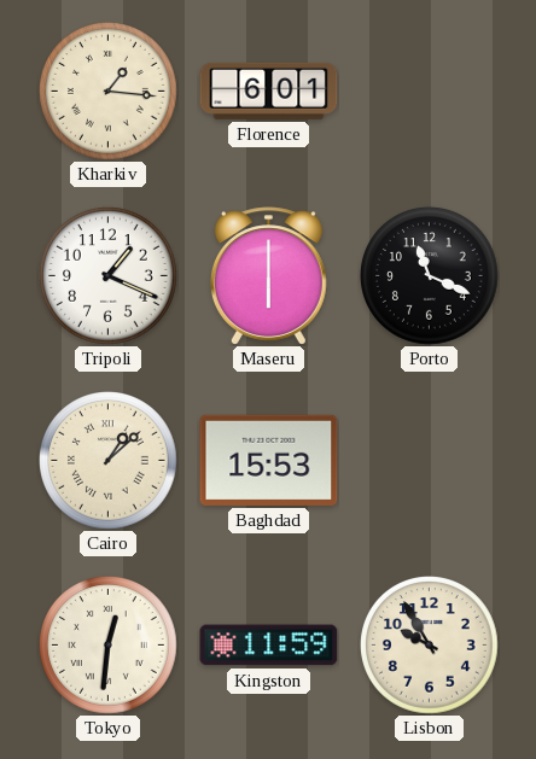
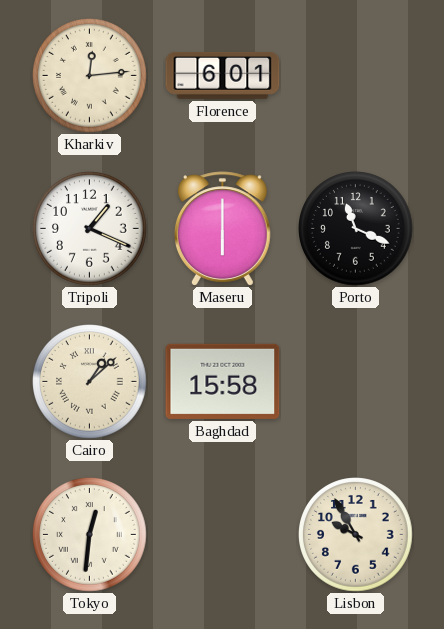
Kharkiv: 1:16 -> 12:14 (90, 76)
Baghdad: 15:53 -> 15:58 (223, 381)
Kingston: 11:59 -> none (269, 646)
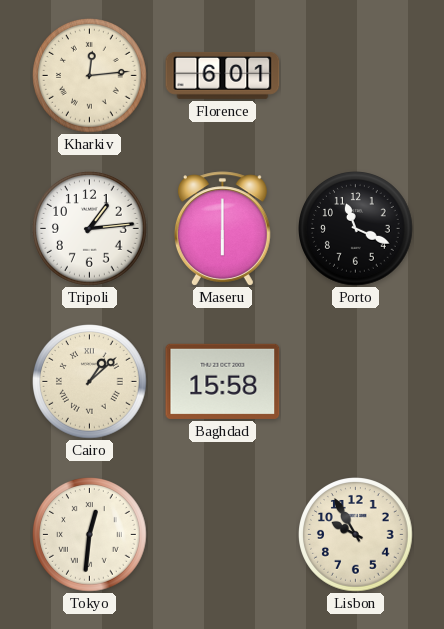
Tripoli: 1:19 -> 1:14 (90, 229)
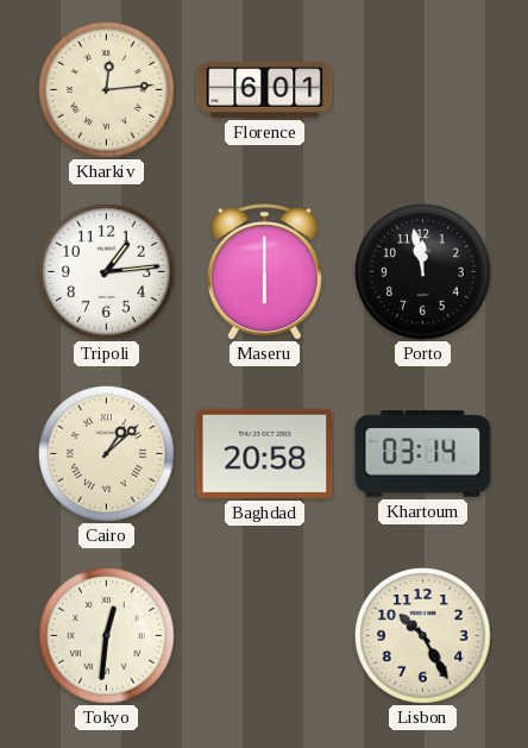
Porto: 11:19 -> 11:58 (423, 272)
Baghdad: 15:58 -> 20:58 (265, 453)
Khartoum: none -> 03:14 (423, 454)
Lisbon: 9:55 -> 10:25 (423, 636)
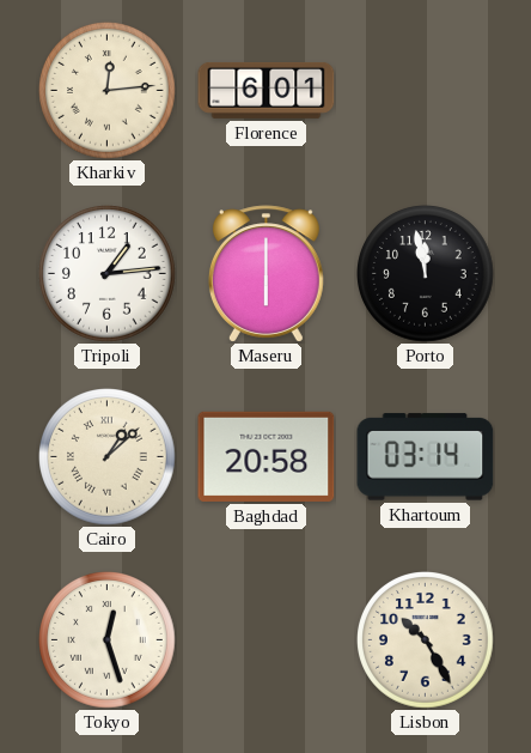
Tokyo: 12:31 -> 12:27 (108, 640)
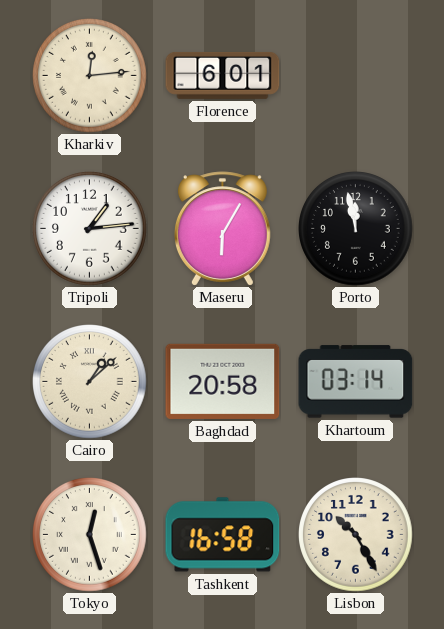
Maseru: 6:00 -> 6:05 (222, 229)
Tashkent: none -> 16:58 (223, 535)
